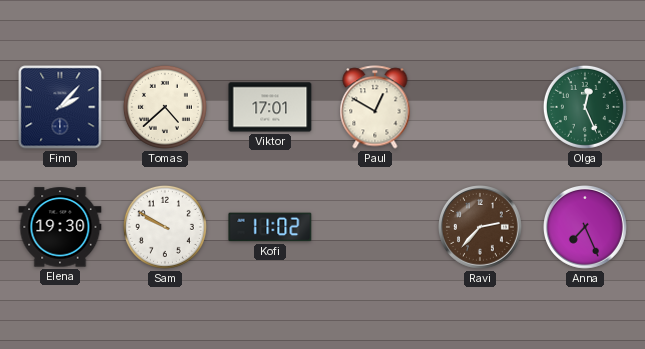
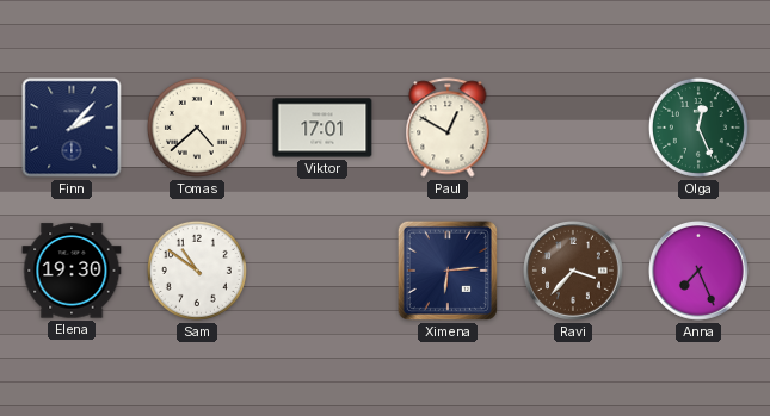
Sam: 9:50 -> 10:51 (197, 271)
Kofi: 11:02 -> none (270, 227)
Ximena: none -> 6:14 (448, 271)
Ravi: 2:37 -> 3:37 (574, 272)
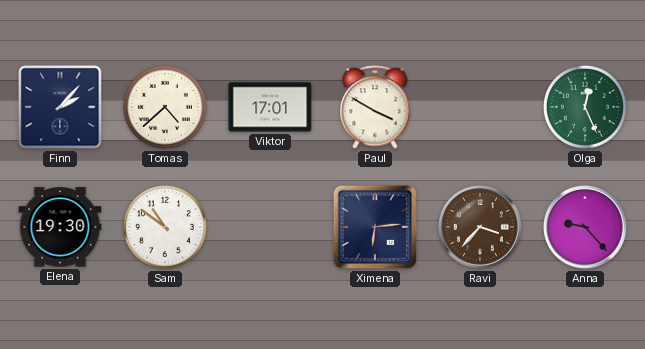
Paul: 12:50 -> 3:50 (375, 107)
Anna: 7:26 -> 9:23 (586, 228)
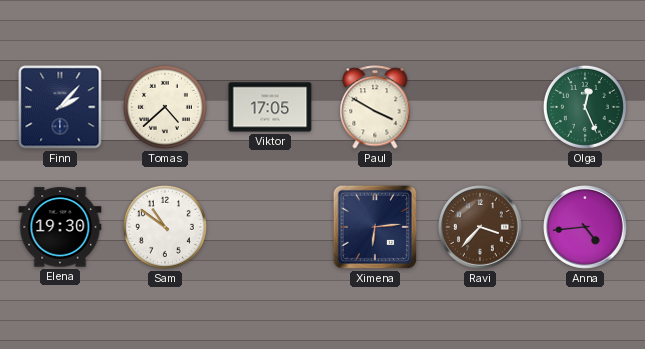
Viktor: 17:01 -> 17:05 (270, 107)
Anna: 9:23 -> 4:44 (586, 228)
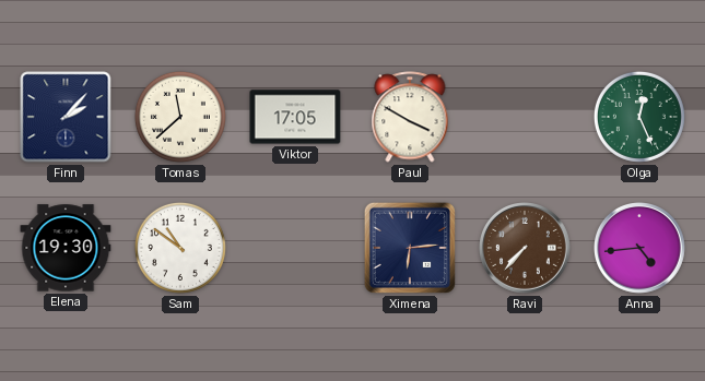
Tomas: 4:38 -> 11:38 (180, 117)
Ravi: 3:37 -> 7:37 (526, 249)
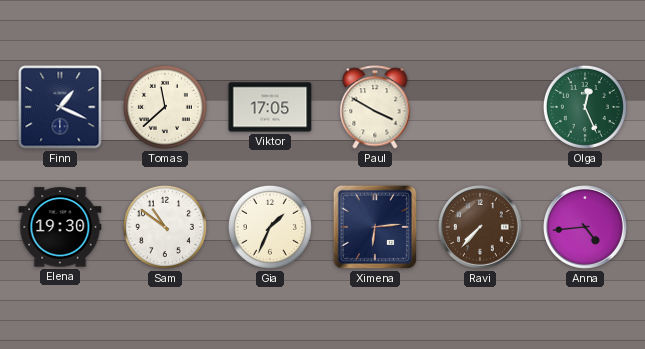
Finn: 2:07 -> 1:19 (60, 107)
Gia: none -> 1:34 (270, 227)
